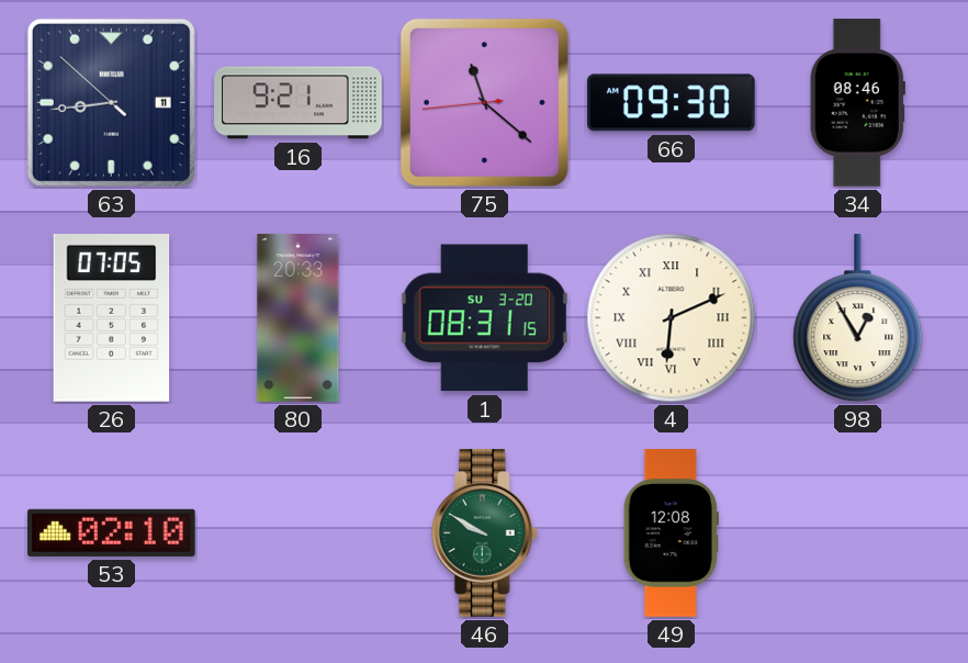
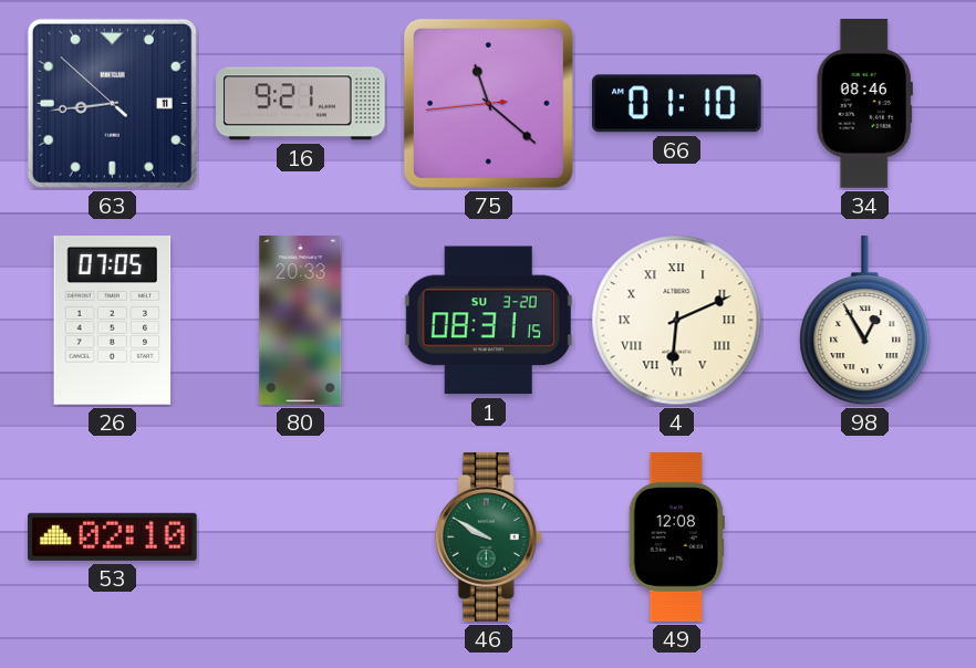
66: 09:30 -> 01:10 (676, 104)
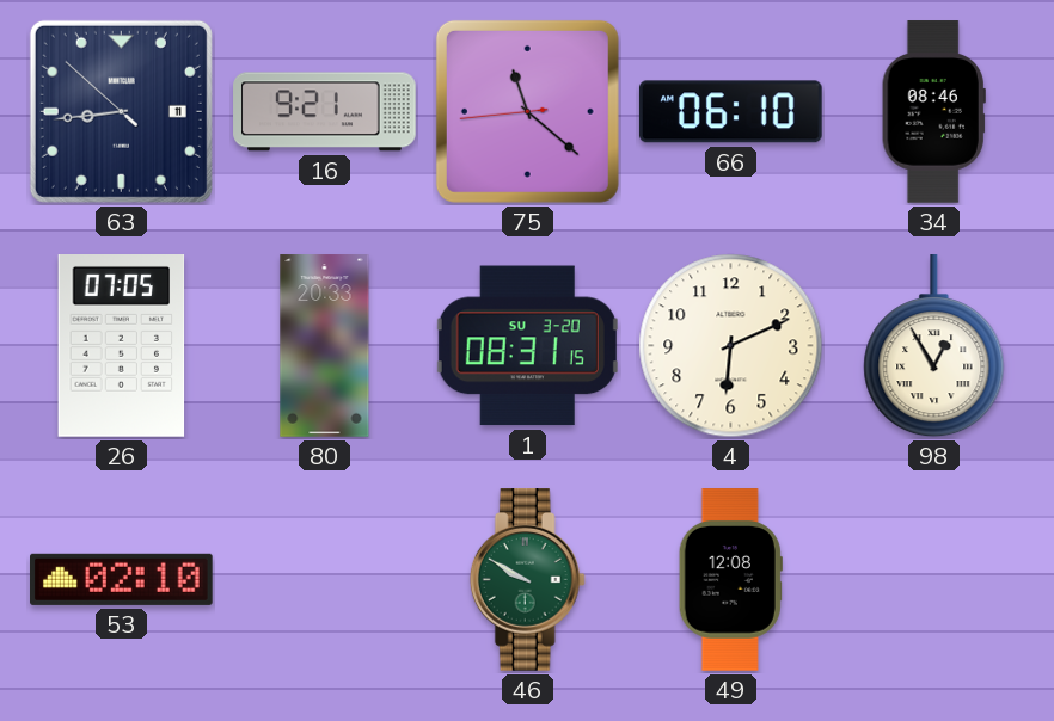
66: 01:10 -> 06:10 (730, 112)
4 numerals: Roman -> Arabic (731, 346)
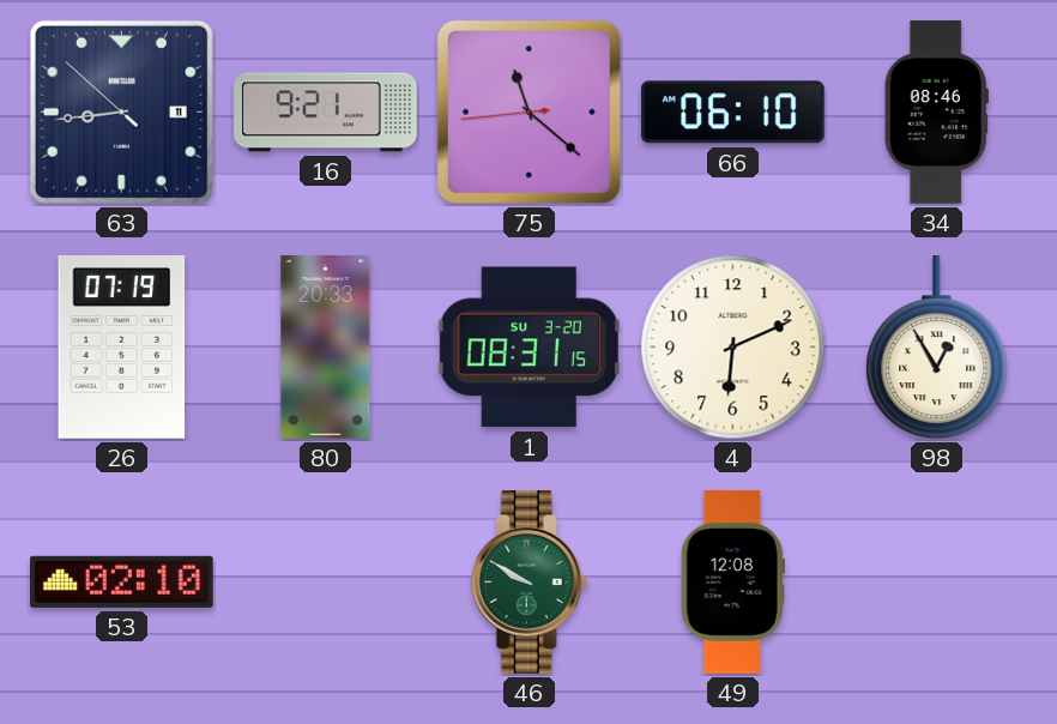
26: 07:05 -> 07:19 (122, 348)
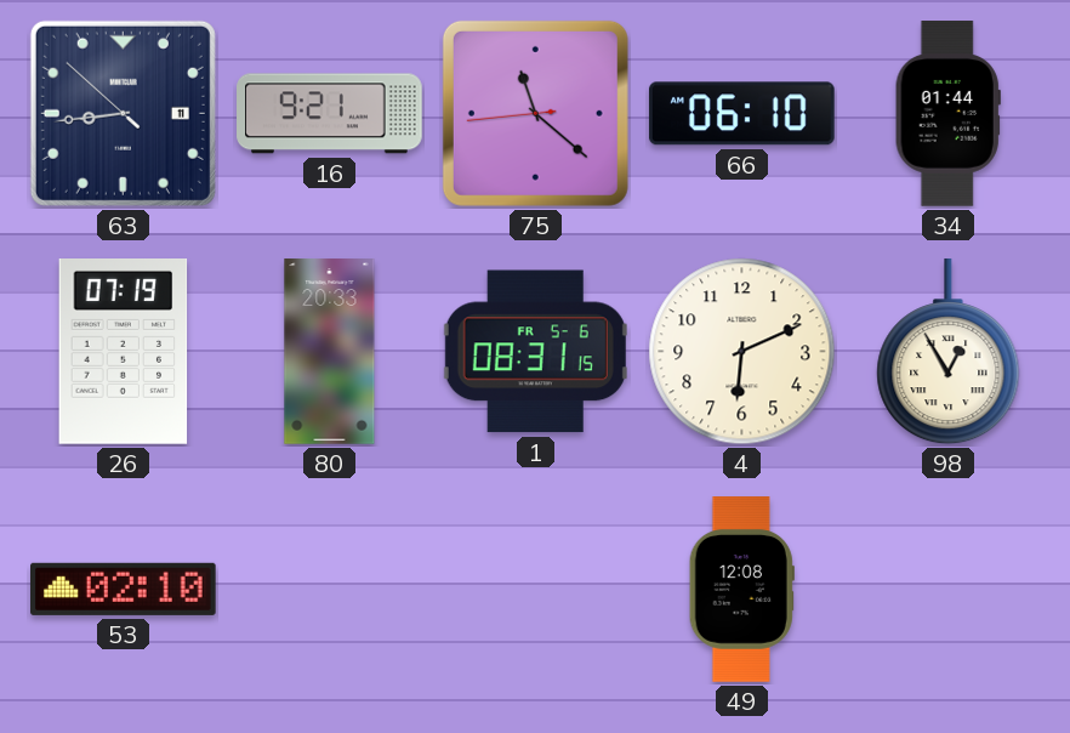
34: 08:46 -> 01:44 (947, 114)
1 date: SU 3-20 -> FR 5-6 (535, 352)
46: 9:50 -> none (528, 583)
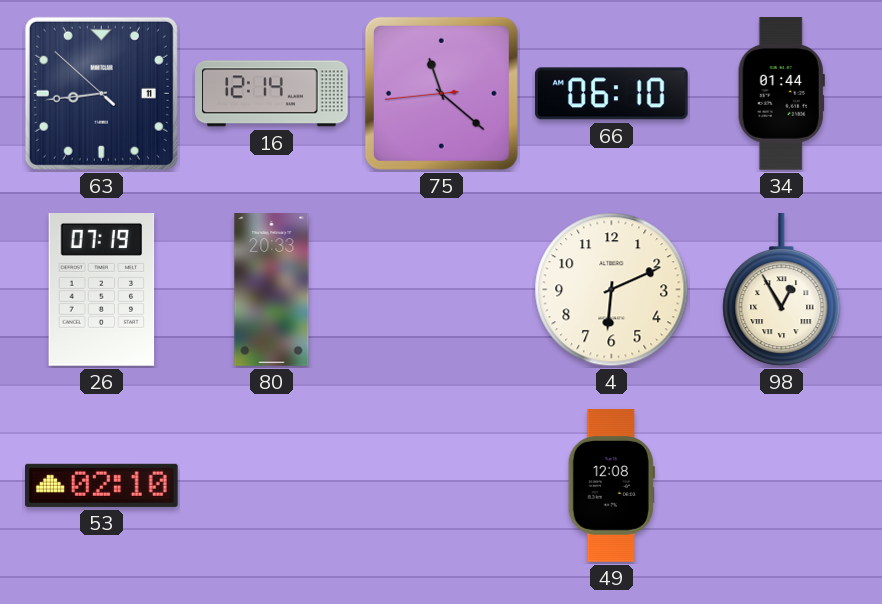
16: 9:21 -> 12:14 (272, 94)
1: 08:31 -> none (535, 352)
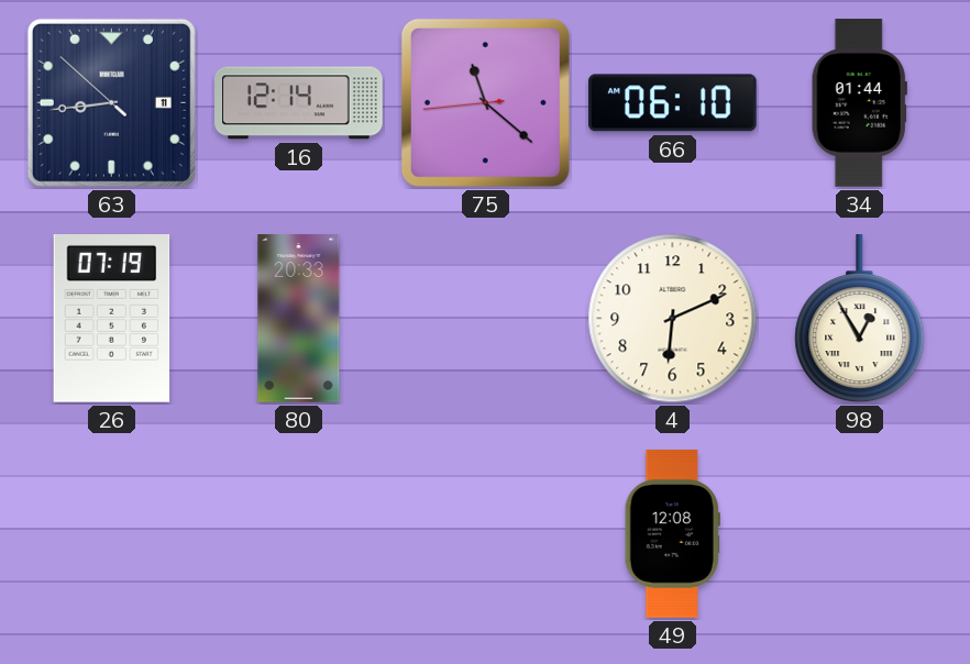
53: 02:10 -> none (102, 485)
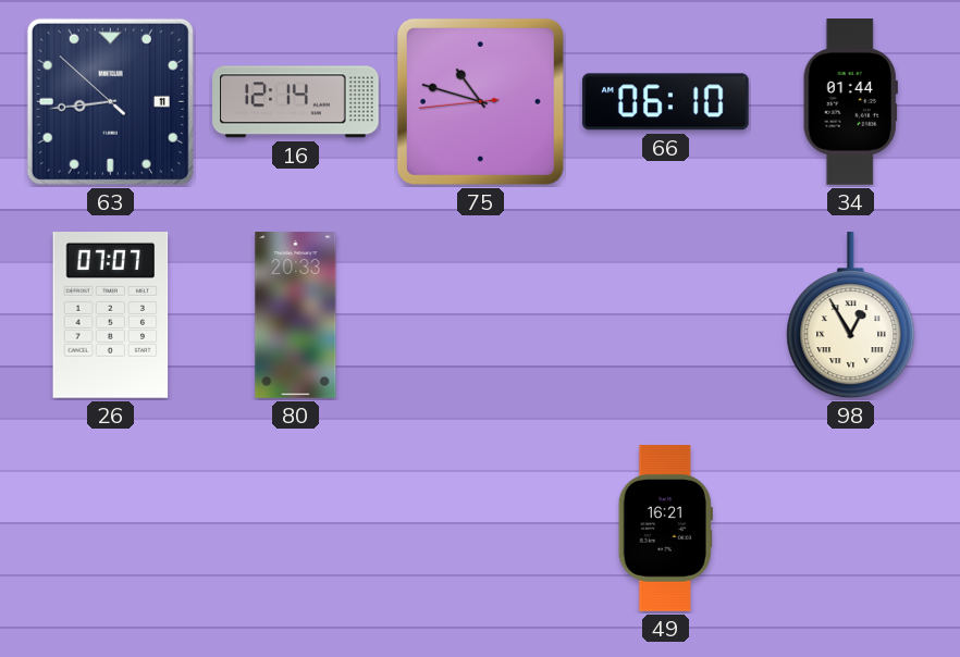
75: 11:21 -> 10:47 (480, 101)
26: 07:19 -> 07:07 (111, 315)
4: 6:11 -> none (673, 319)
49: 12:08 -> 16:21 (665, 529)
